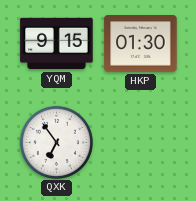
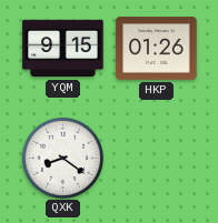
HKP: 01:30 -> 01:26 (157, 49)
QXK: 6:54 -> 8:21 (62, 158)
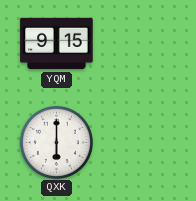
HKP: 01:26 -> none (157, 49)
QXK: 8:21 -> 6:00 (56, 142)
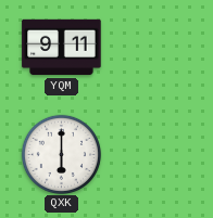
YQM: 9:15 -> 9:11 (62, 48)
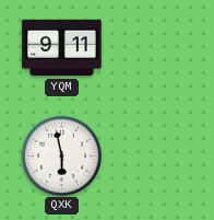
QXK: 6:00 -> 5:58 (61, 155)
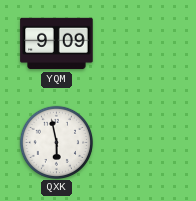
YQM: 9:11 -> 9:09 (57, 44)
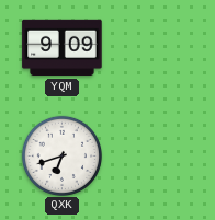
QXK: 5:58 -> 6:42 (61, 155)
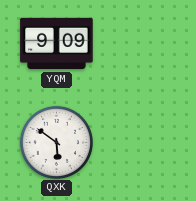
QXK: 6:42 -> 5:51 (56, 142)
